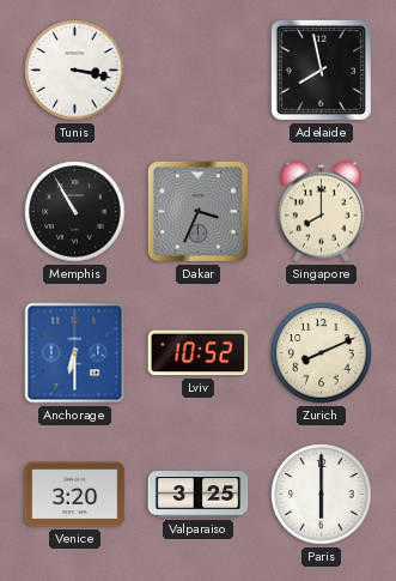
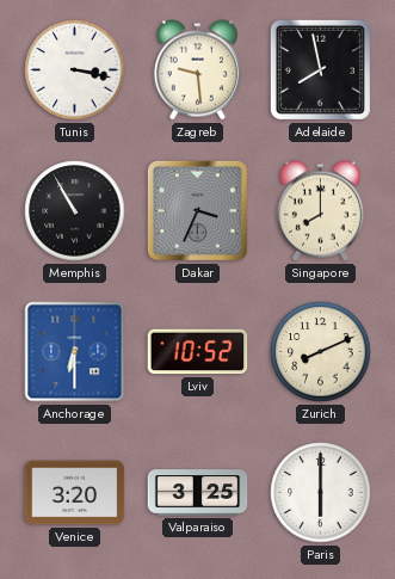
Zagreb: none -> 9:29 (197, 70)
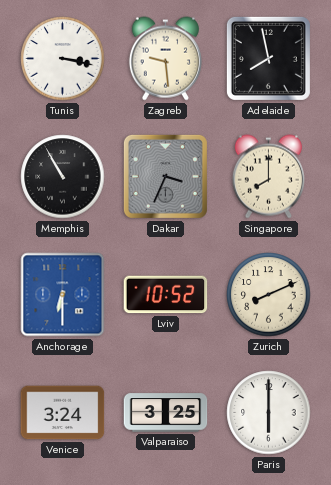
Venice: 3:20 -> 3:24 (63, 413)
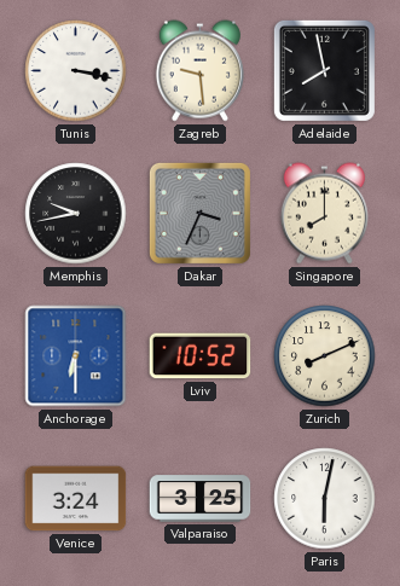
Memphis: 10:55 -> 9:43 (76, 214)
Paris: 6:00 -> 6:02 (325, 499)
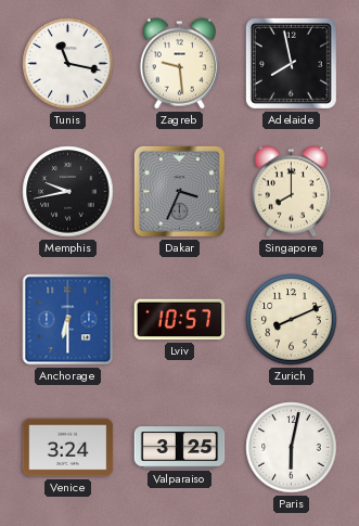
Tunis: 3:17 -> 11:17 (68, 64)
Lviv: 10:52 -> 10:57 (180, 320)
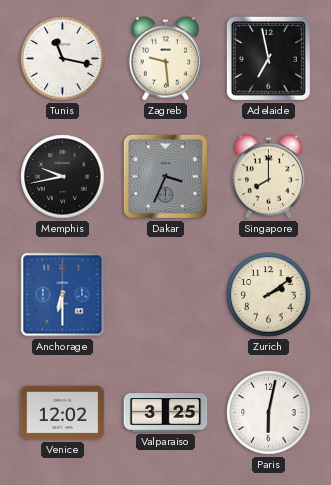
Adelaide: 7:58 -> 6:58 (268, 58)
Lviv: 10:57 -> none (180, 320)
Zurich: 8:11 -> 2:09 (269, 295)
Venice: 3:24 -> 12:02 (63, 413)
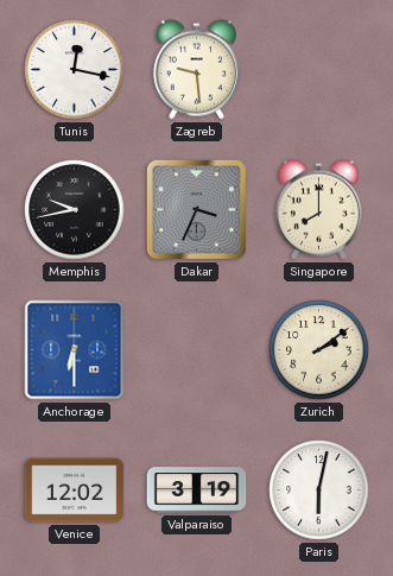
Tunis: 11:17 -> 12:17 (75, 70)
Adelaide: 6:58 -> none (268, 58)
Valparaiso: 3:25 -> 3:19 (197, 490)
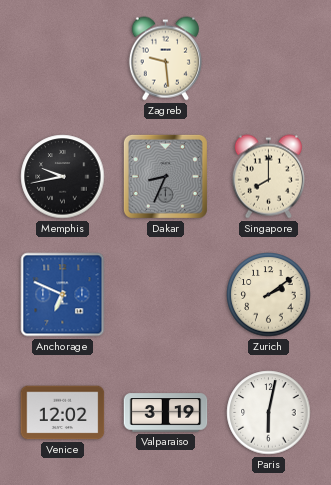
Tunis: 12:17 -> none (75, 70)
Dakar: 3:34 -> 8:34 (165, 176)
Anchorage: 6:30 -> 6:49 (63, 295)
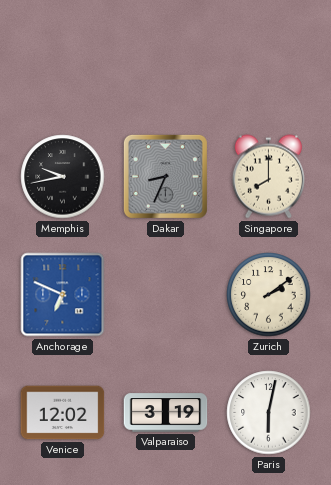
Zagreb: 9:29 -> none (165, 59)
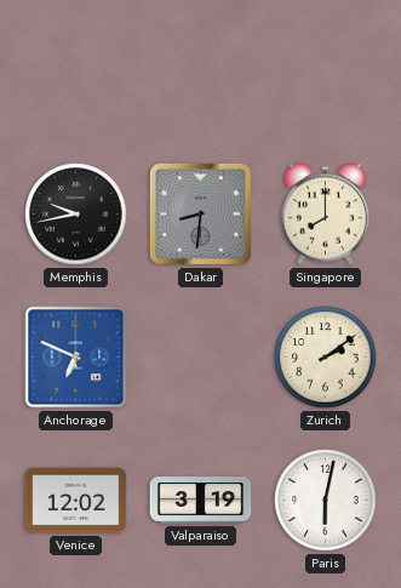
Dakar: 8:34 -> 8:31 (200, 213)
